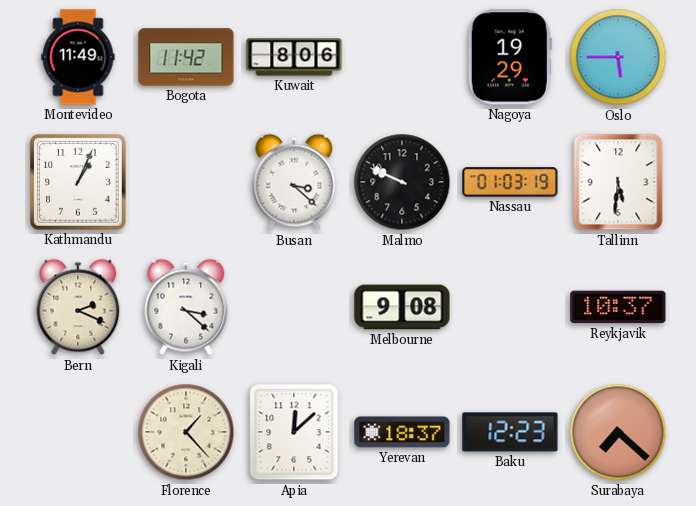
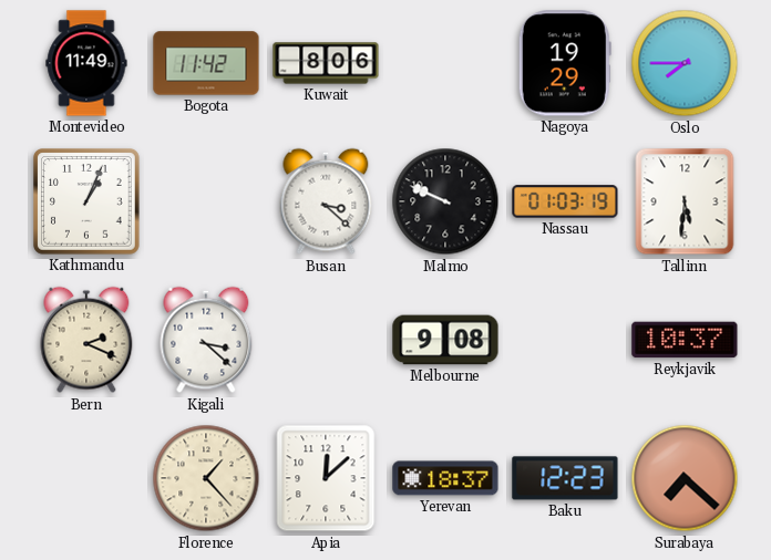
Oslo: 5:45 -> 7:45 (685, 63)
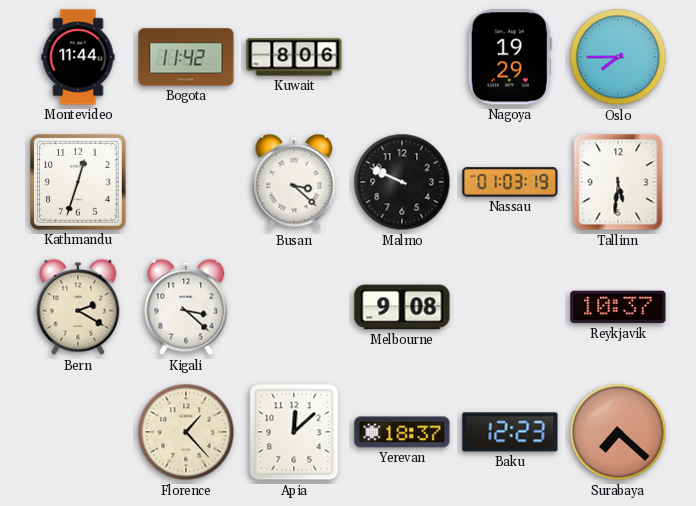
Montevideo: 11:49 -> 11:44 (78, 57)
Kathmandu: 1:04 -> 12:33 (78, 182)
Bern: 2:19 -> 2:20 (78, 307)
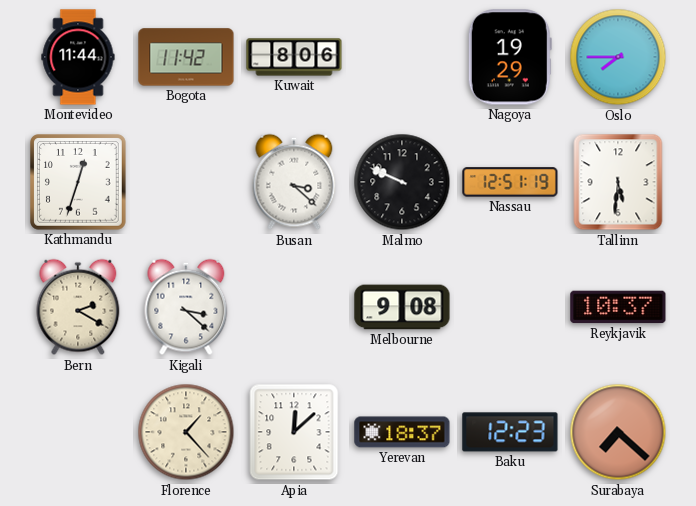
Nassau: 01:03 -> 12:51 (510, 182)
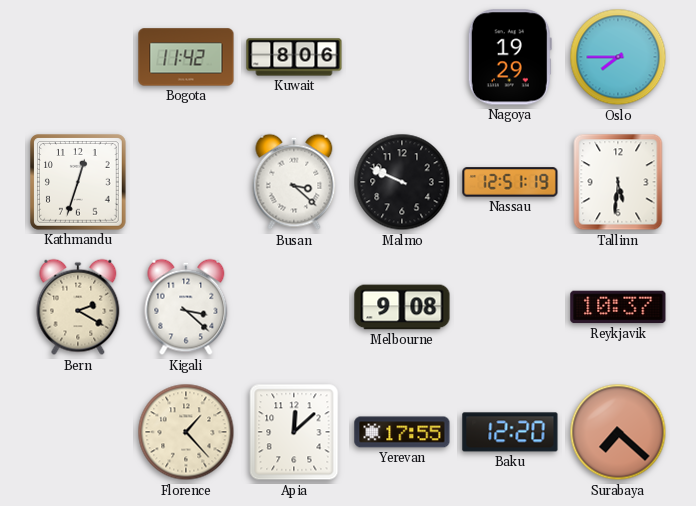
Montevideo: 11:44 -> none (78, 57)
Yerevan: 18:37 -> 17:55 (402, 432)
Baku: 12:23 -> 12:20 (510, 432)
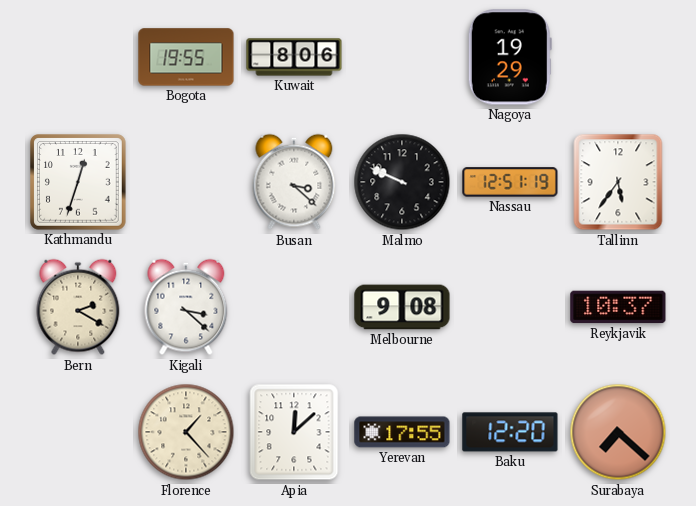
Bogota: 11:42 -> 19:55 (186, 57)
Oslo: 7:45 -> none (618, 57)
Tallinn: 5:31 -> 5:36 (618, 182)
